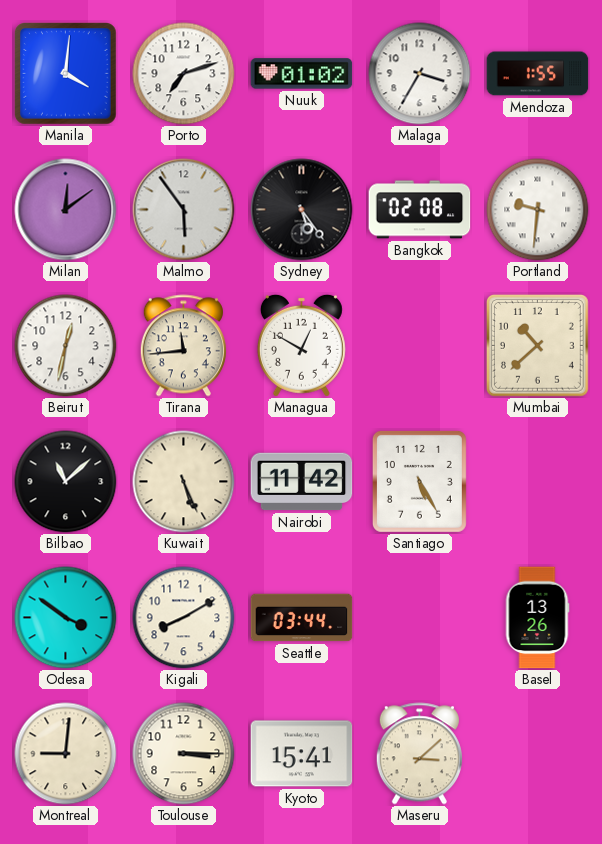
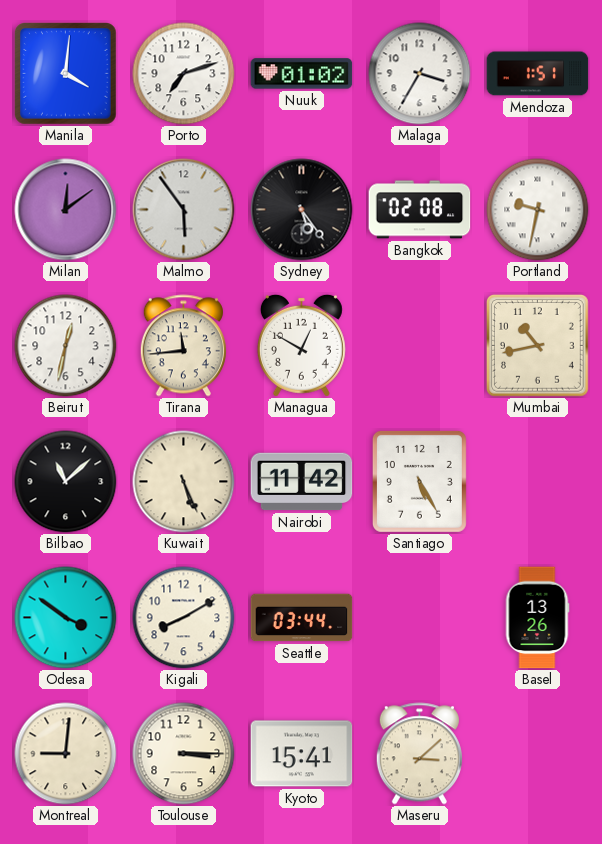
Mendoza: 1:55 -> 1:51 (538, 74)
Portland: 9:31 -> 9:32 (538, 210)
Mumbai: 10:38 -> 10:43 (537, 345)
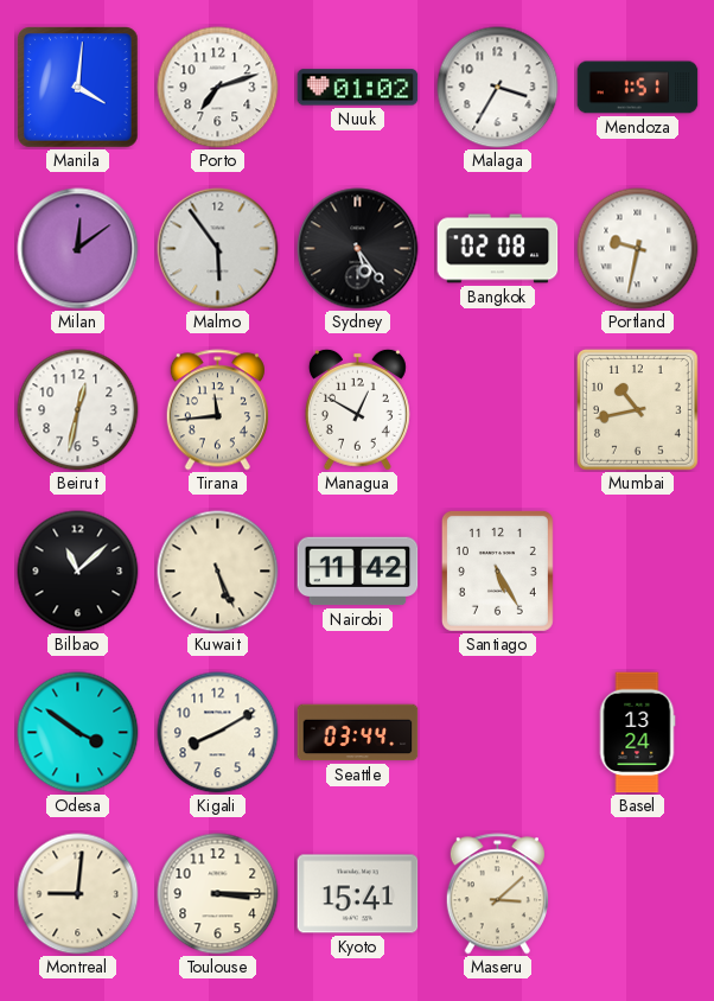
Basel: 13:26 -> 13:24 (637, 733)
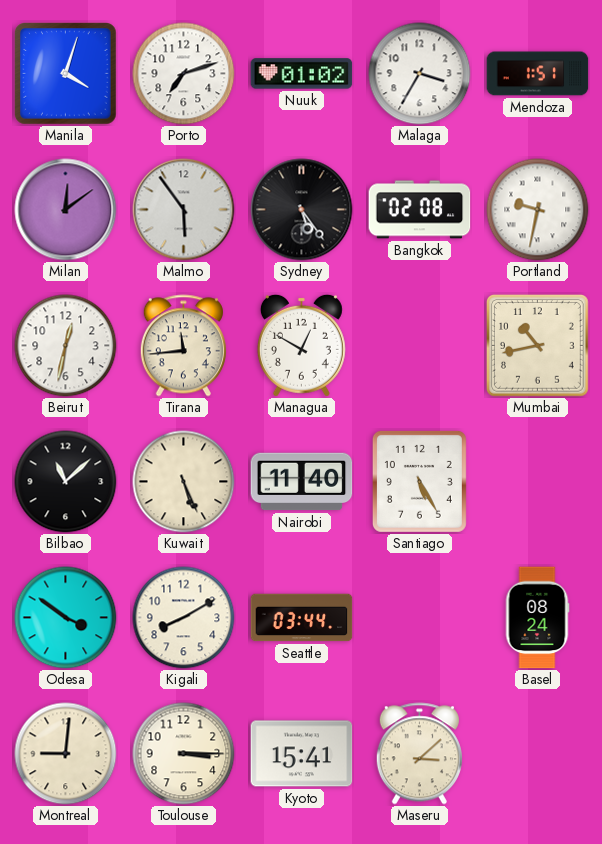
Manila: 4:01 -> 4:03 (66, 74)
Nairobi: 11:42 -> 11:40 (302, 482)
Basel: 13:24 -> 08:24 (537, 618)
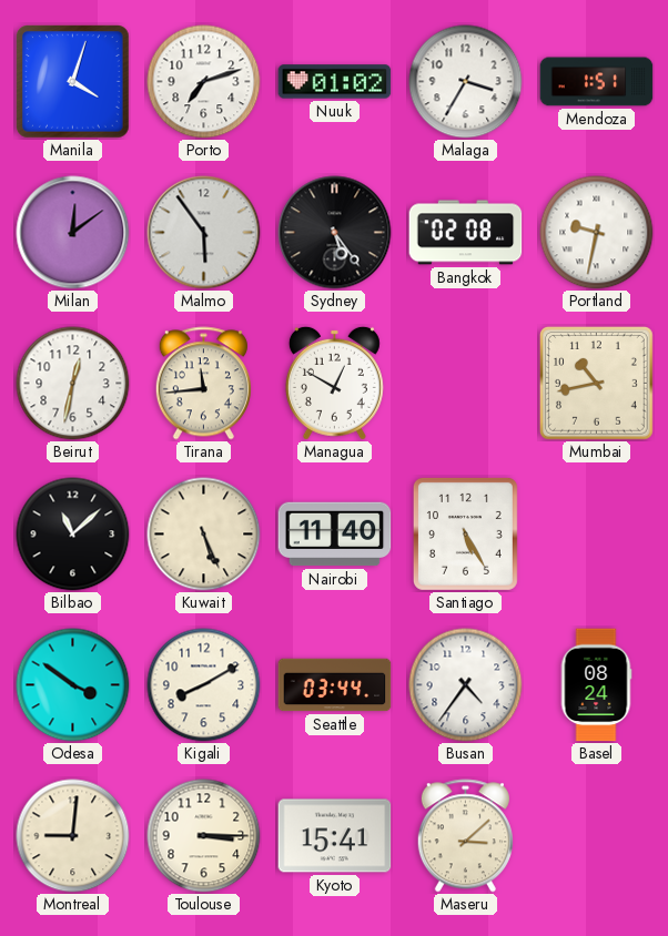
Busan: none -> 4:36 (466, 685)
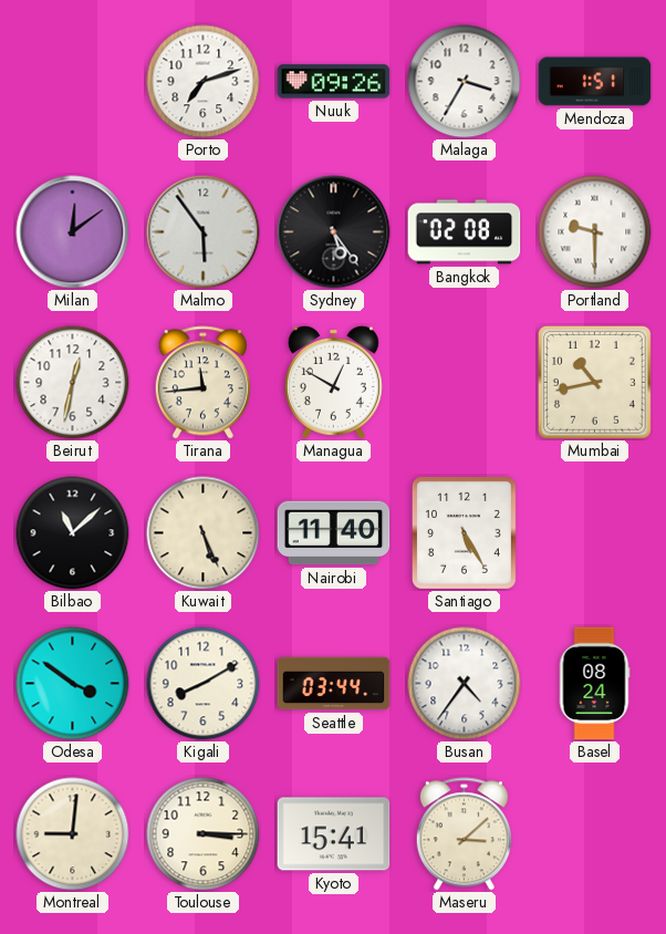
Manila: 4:03 -> none (73, 82)
Nuuk: 01:02 -> 09:26 (334, 82)
Portland: 9:32 -> 9:30 (595, 232)
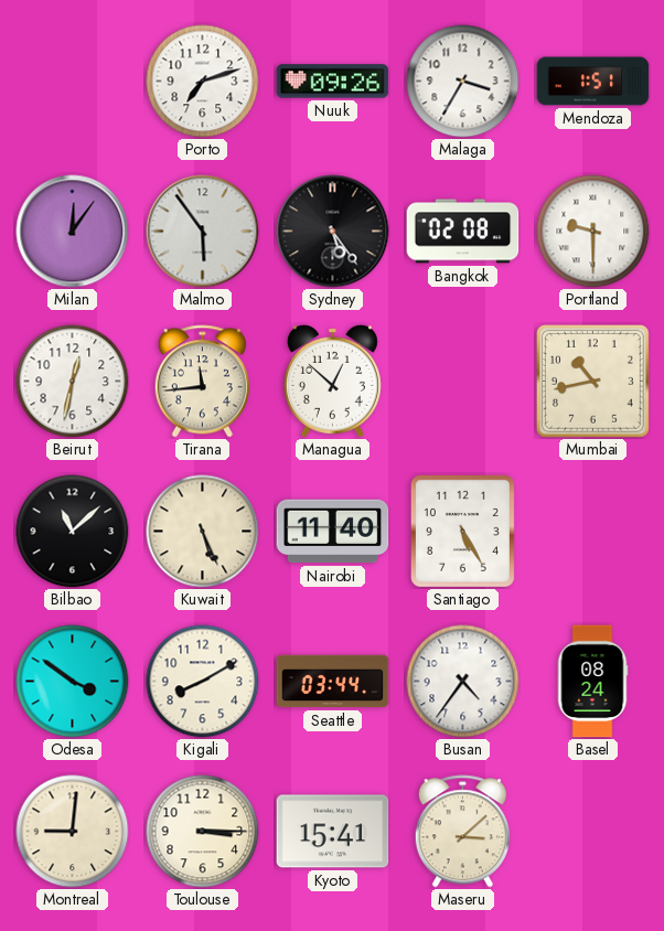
Milan: 12:09 -> 12:06 (73, 232)
Managua: 12:50 -> 12:52 (332, 381)
